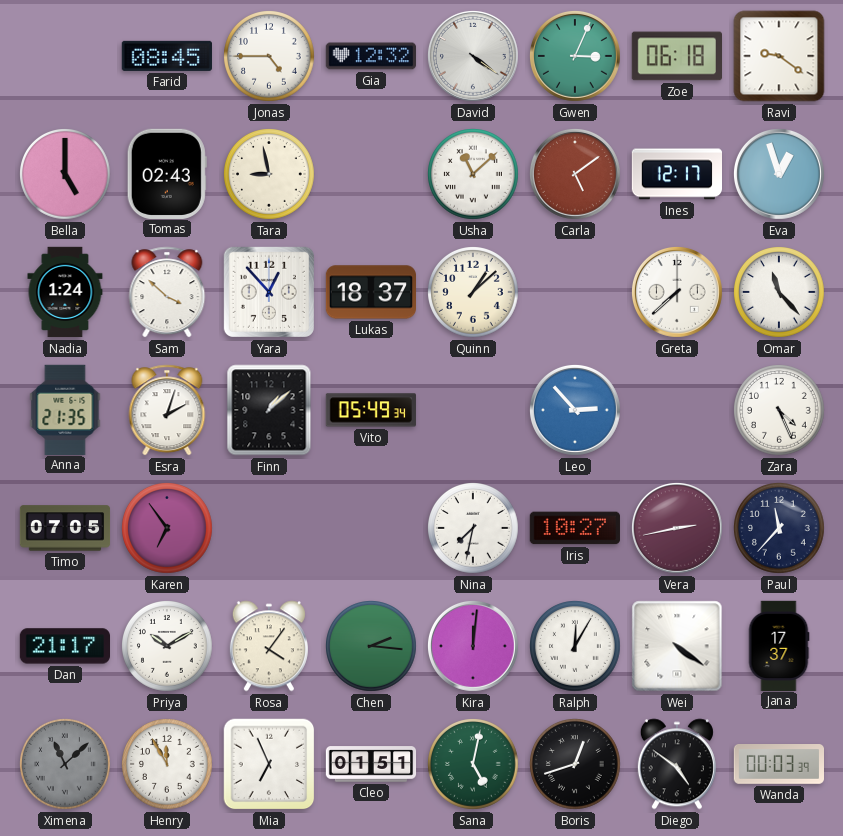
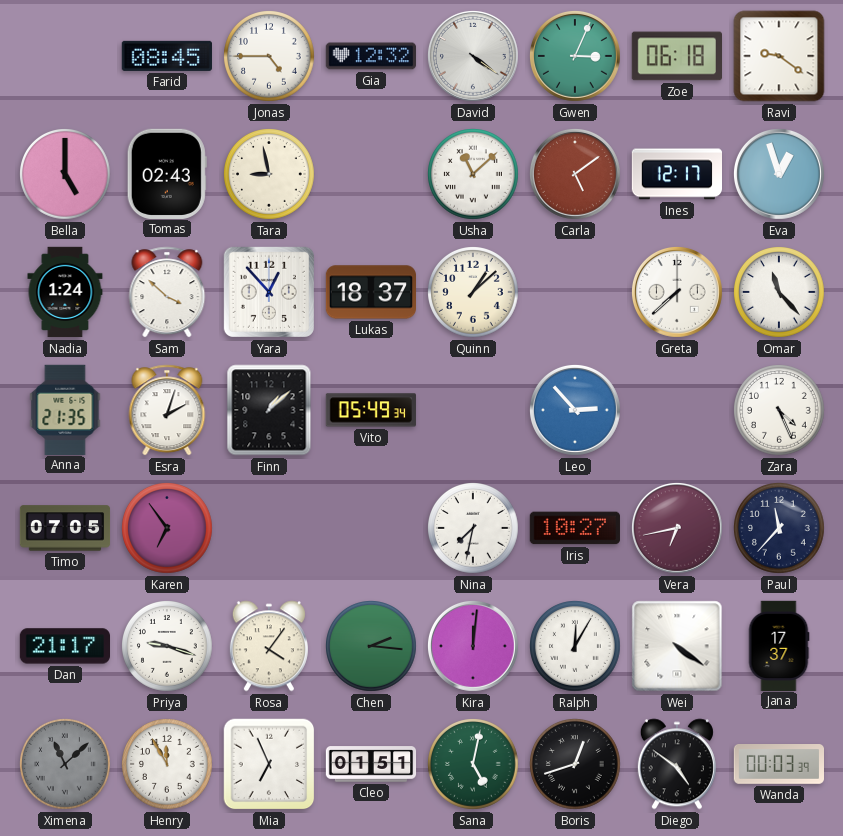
Vera: 2:43 -> 6:43 (677, 528)
Priya: 10:10 -> 9:18 (168, 647)
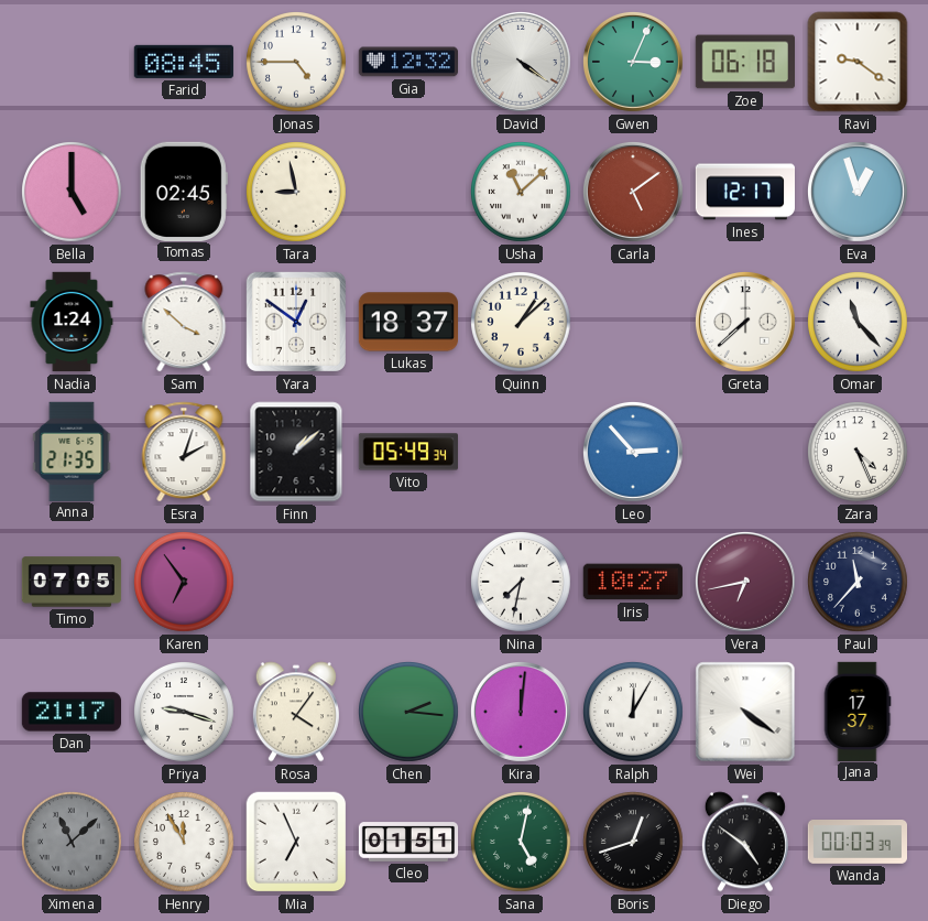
Tomas: 02:43 -> 02:45 (184, 191)
Yara: 12:53 -> 12:51 (296, 322)
